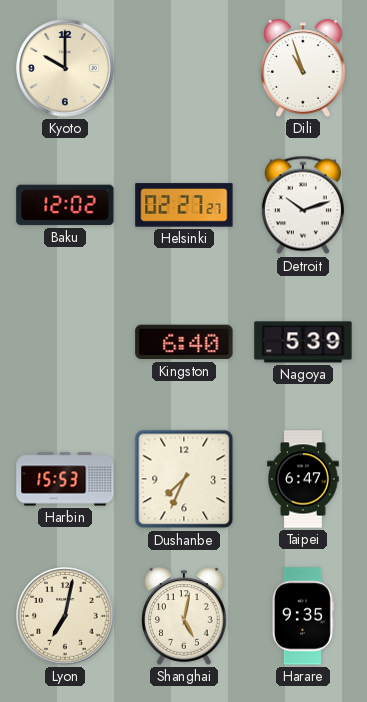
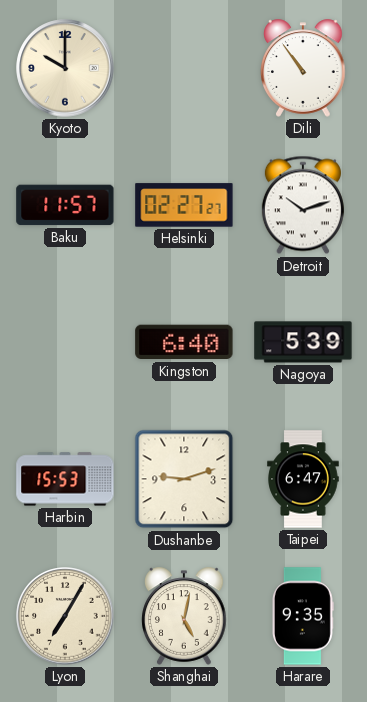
Dili: 10:57 -> 10:54 (303, 68)
Baku: 12:02 -> 11:57 (65, 205)
Dushanbe: 7:34 -> 9:12 (184, 479)
Lyon: 7:02 -> 7:05 (65, 616)
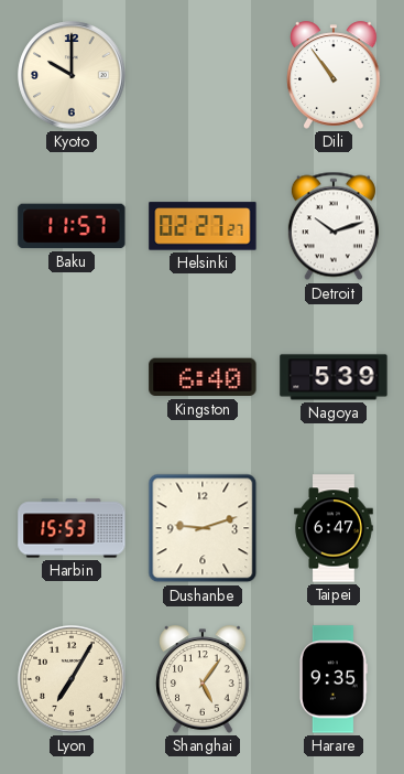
Shanghai: 5:02 -> 5:06 (203, 679)
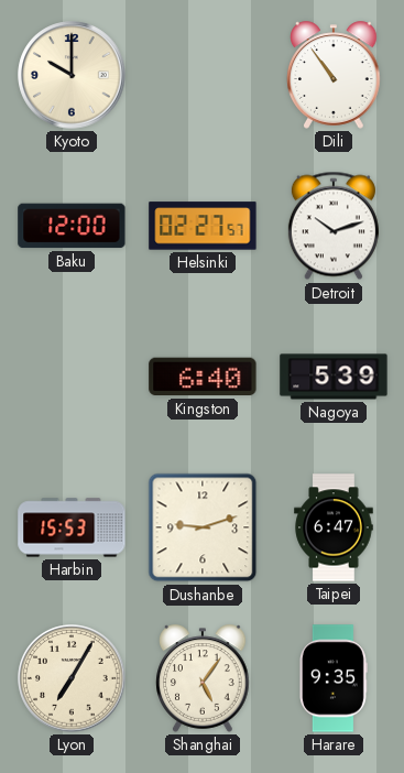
Baku: 11:57 -> 12:00 (72, 226)
Helsinki: 02:27:27 -> 02:27:57 (203, 226)
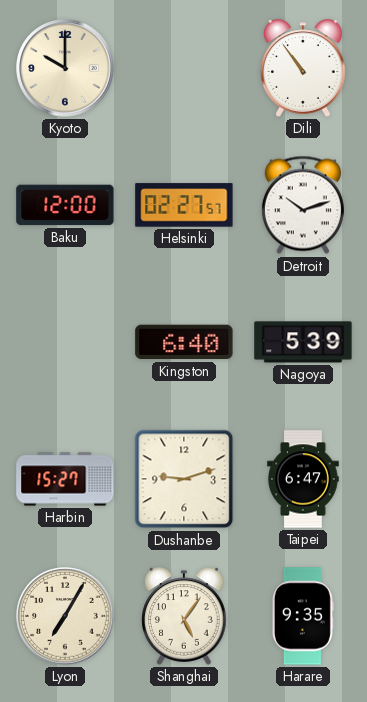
Harbin: 15:53 -> 15:27 (65, 479)
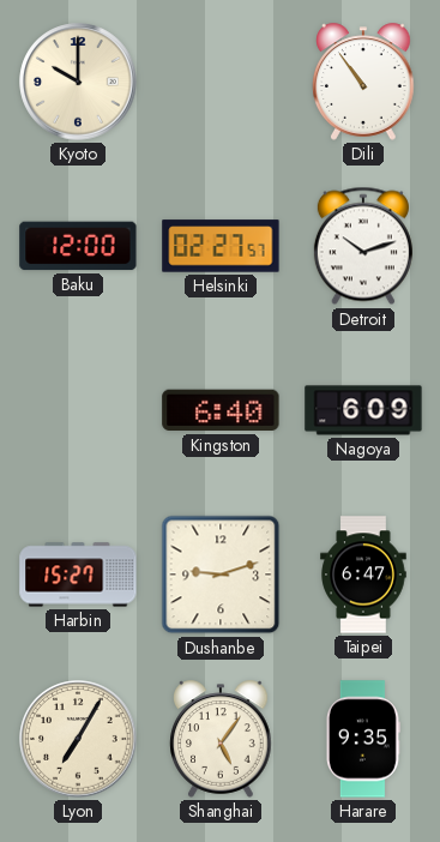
Nagoya: 5:39 -> 6:09 (363, 410)
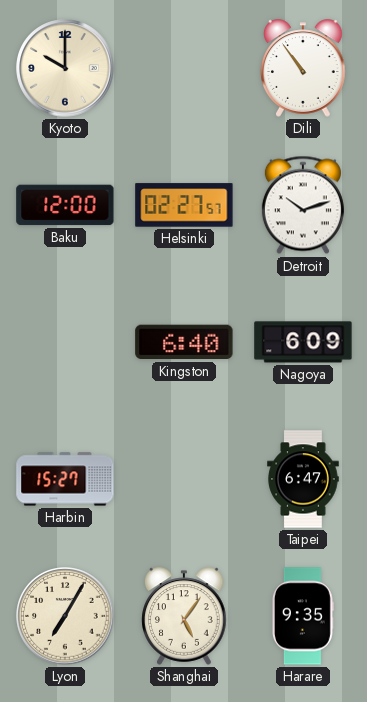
Dushanbe: 9:12 -> none (221, 575)
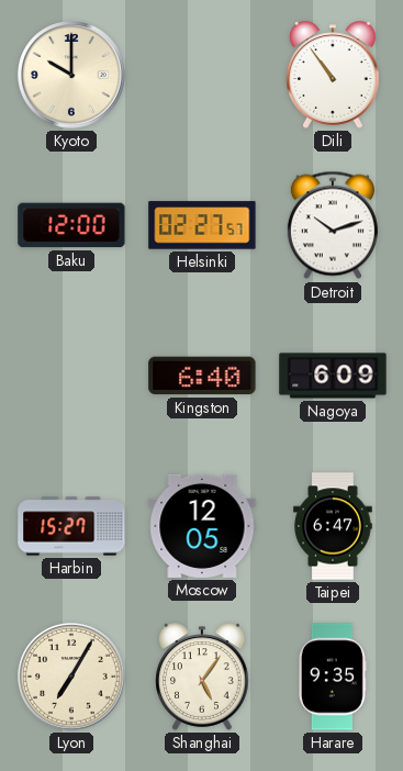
Moscow: none -> 12:05 (202, 526)
